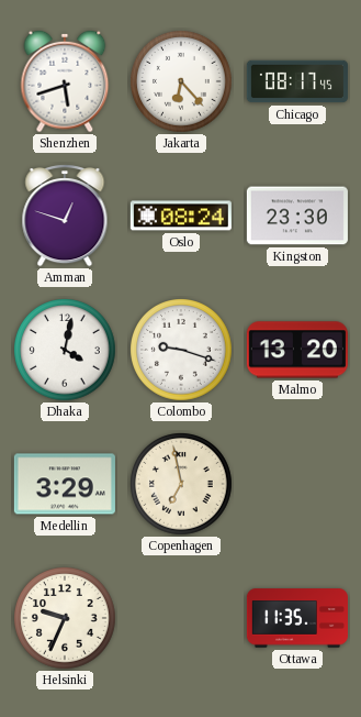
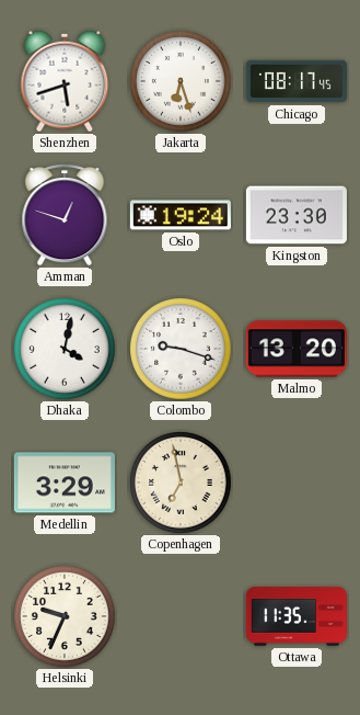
Jakarta: 6:23 -> 6:27 (182, 82)
Oslo: 08:24 -> 19:24 (181, 215)
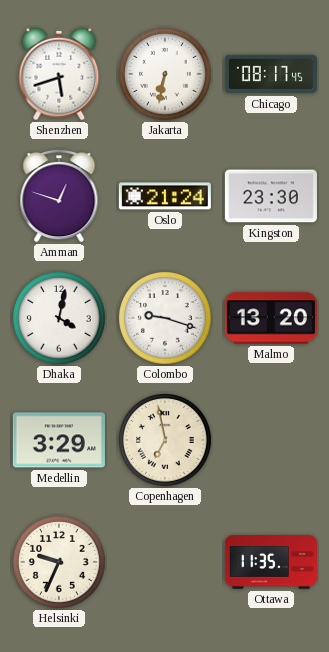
Jakarta: 6:27 -> 6:32 (166, 75)
Oslo: 19:24 -> 21:24 (165, 196)
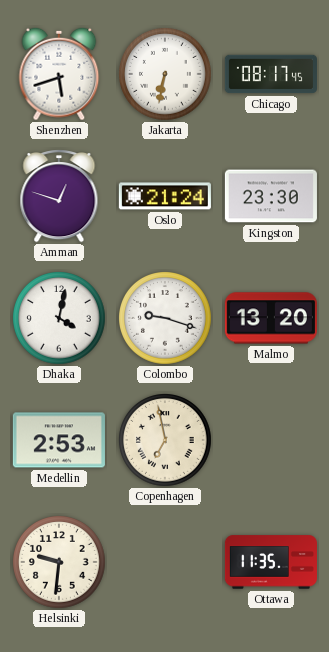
Medellin: 3:29 -> 2:53 (59, 440)
Helsinki: 9:34 -> 9:31 (60, 563)
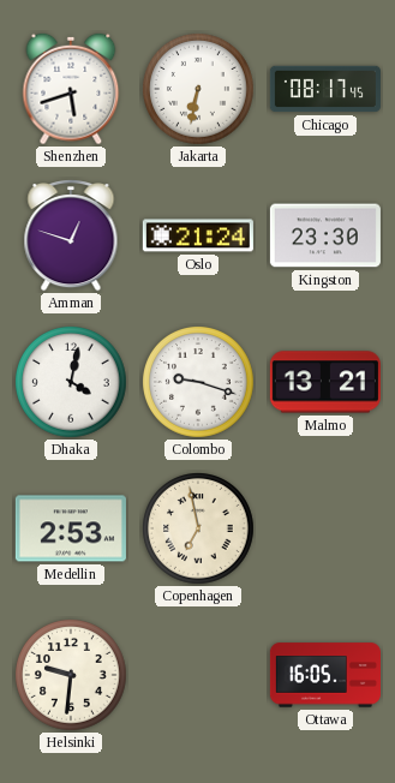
Malmo: 13:20 -> 13:21 (325, 382)
Ottawa: 11:35 -> 16:05 (325, 675)
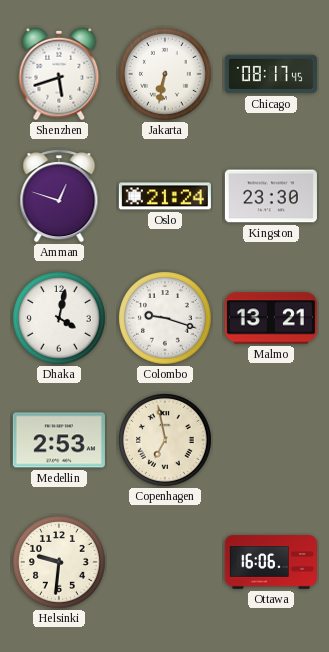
Ottawa: 16:05 -> 16:06 (271, 562)
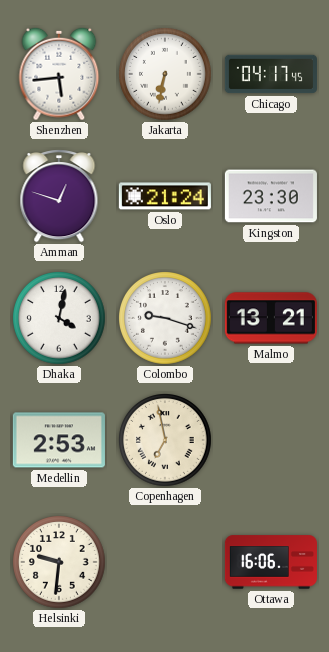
Shenzhen: 5:42 -> 5:44 (59, 74)
Chicago: 08:17 -> 04:17 (271, 74)
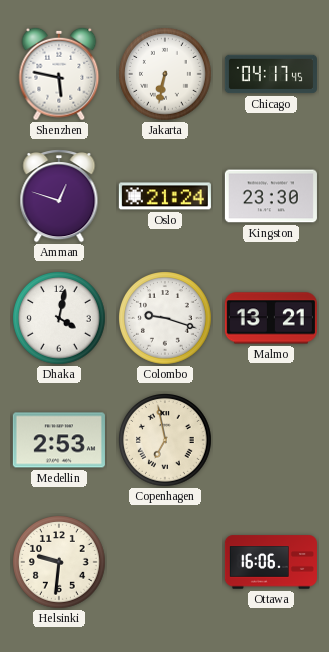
Shenzhen: 5:44 -> 5:47 (59, 74)
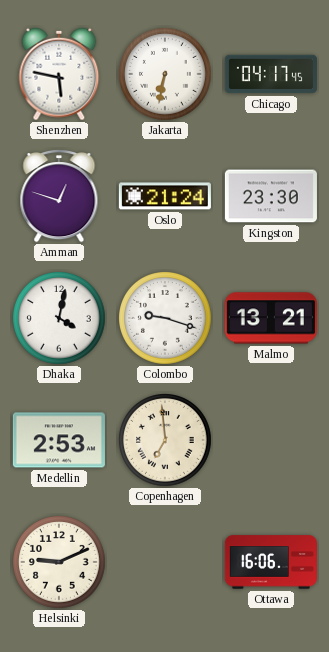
Copenhagen: 6:58 -> 6:59 (166, 441)
Helsinki: 9:31 -> 9:11 (60, 563)
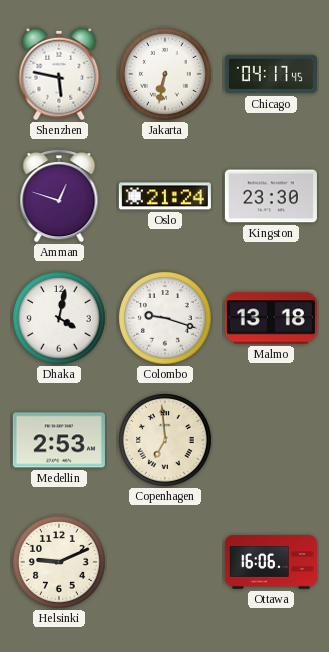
Malmo: 13:21 -> 13:18 (271, 318)
